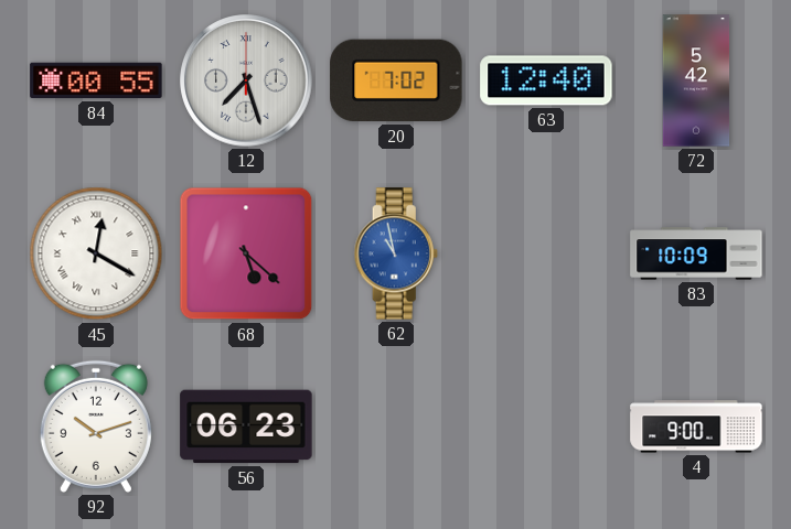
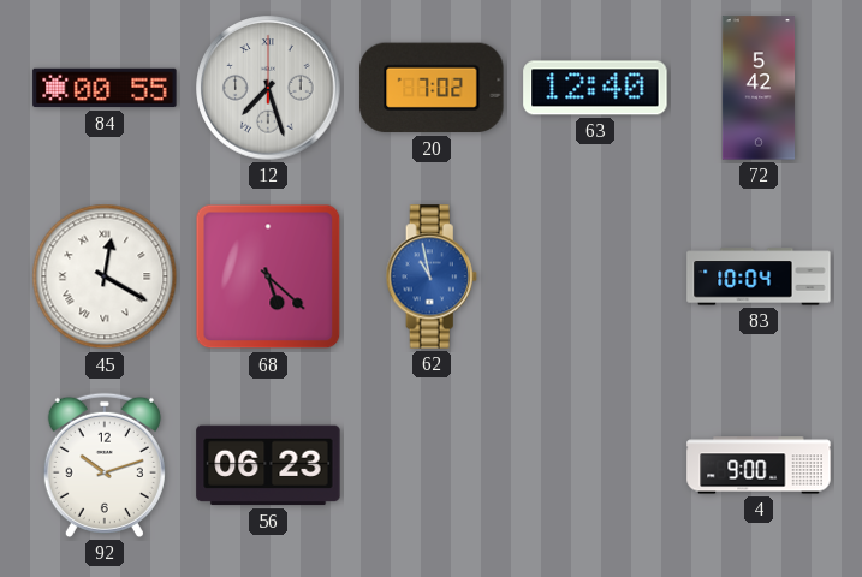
83: 10:09 -> 10:04 (759, 276)
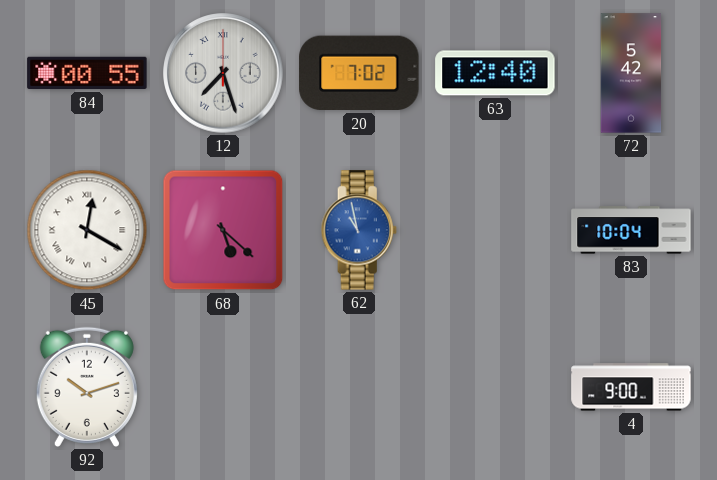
56: 06:23 -> none (268, 465)
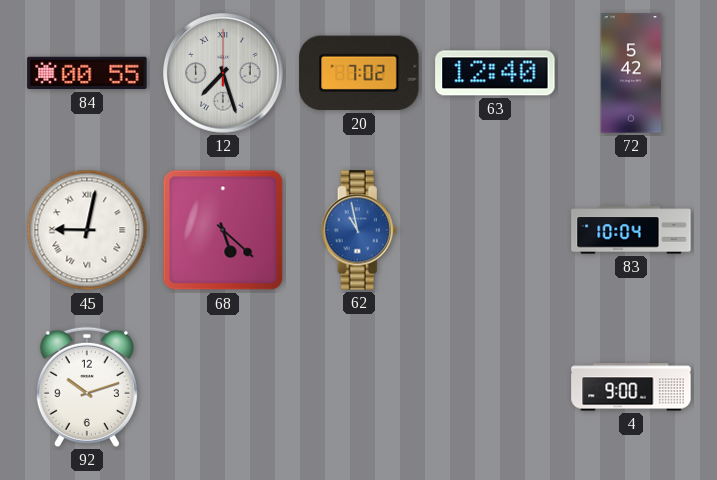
45: 12:20 -> 9:02 (87, 230)
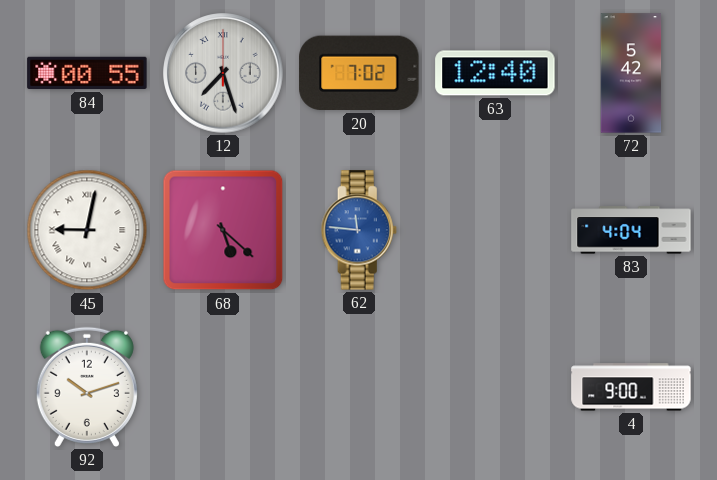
62: 10:58 -> 11:46 (359, 230)
83: 10:04 -> 4:04 (631, 230)
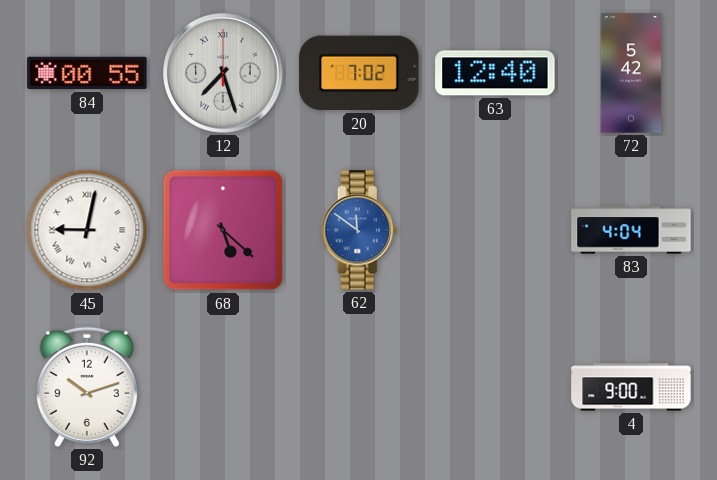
62: 11:46 -> 11:51 (359, 230)
